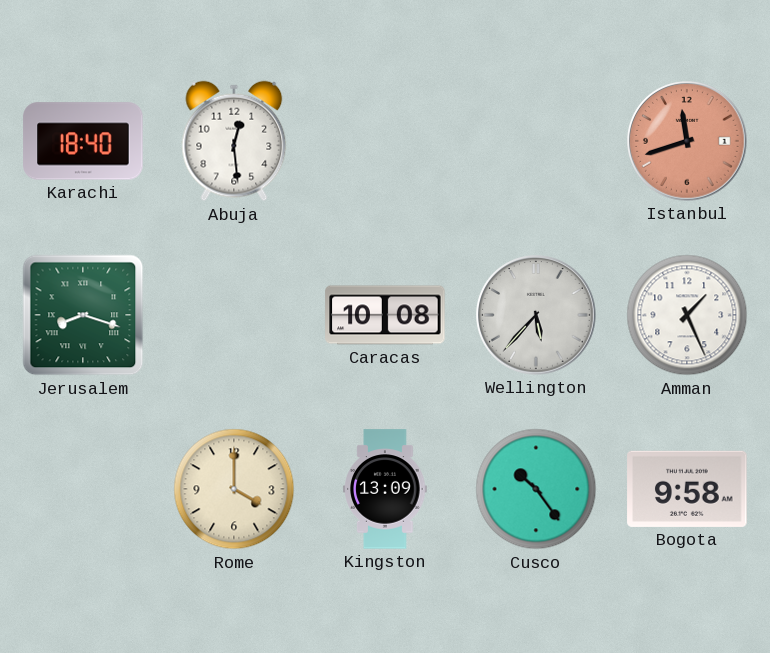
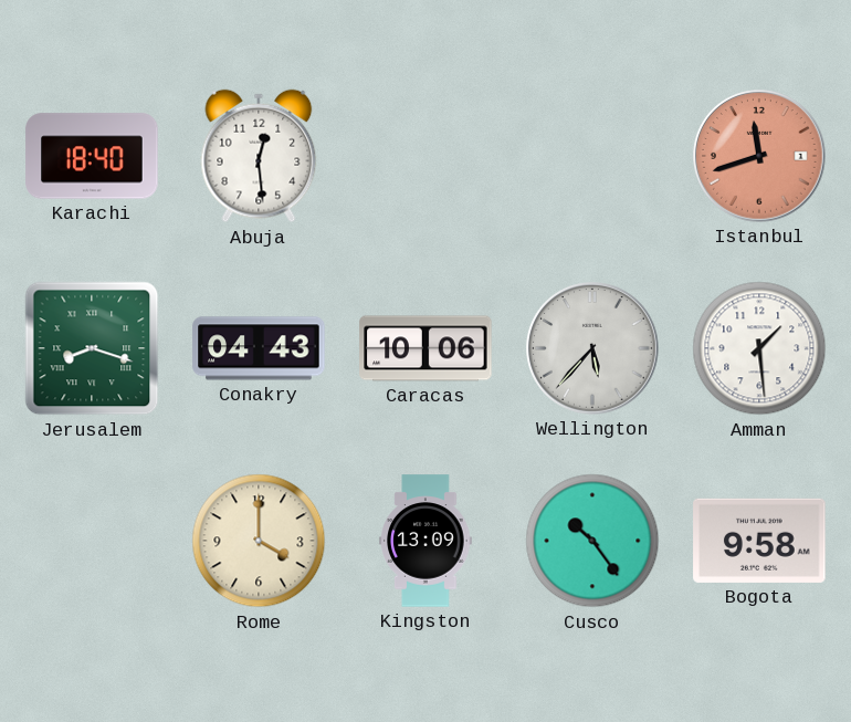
Conakry: none -> 04:43 (259, 348)
Caracas: 10:08 -> 10:06 (426, 348)
Amman: 1:26 -> 1:29 (759, 348)
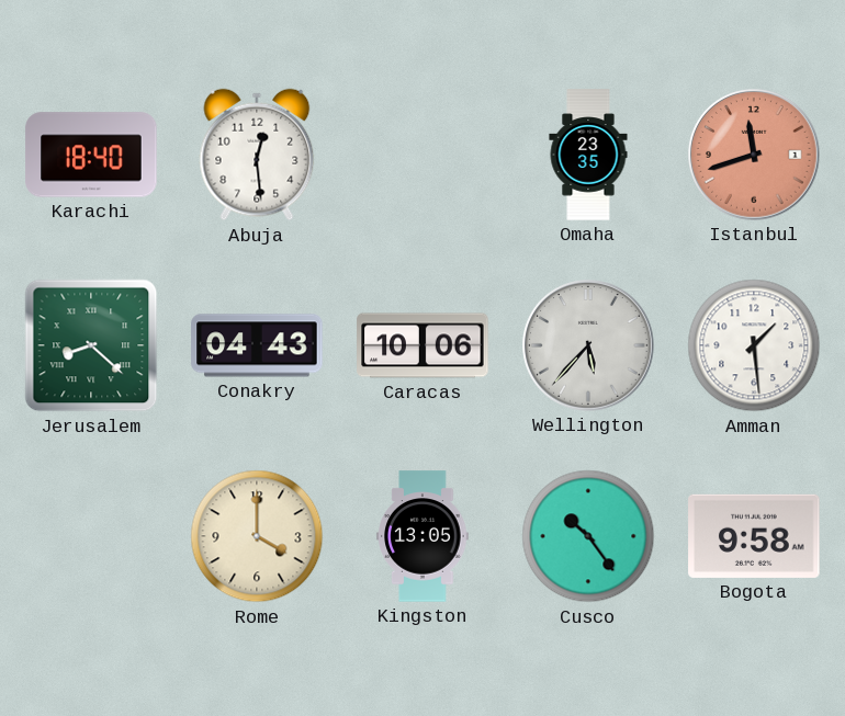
Omaha: none -> 23:35 (588, 155)
Jerusalem: 8:18 -> 8:22 (91, 345)
Kingston: 13:09 -> 13:05 (422, 536)
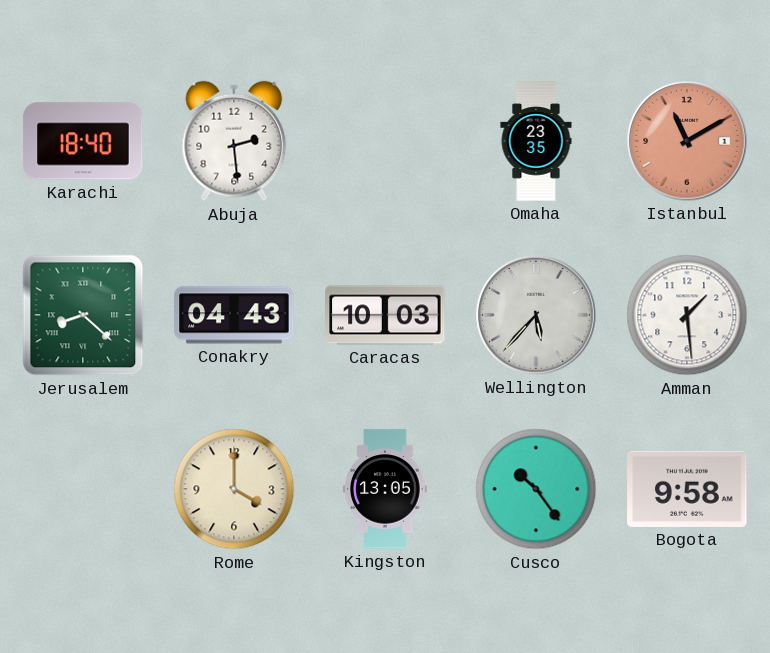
Abuja: 12:29 -> 2:29 (234, 141)
Istanbul: 11:42 -> 11:10 (688, 142)
Caracas: 10:06 -> 10:03 (385, 315)
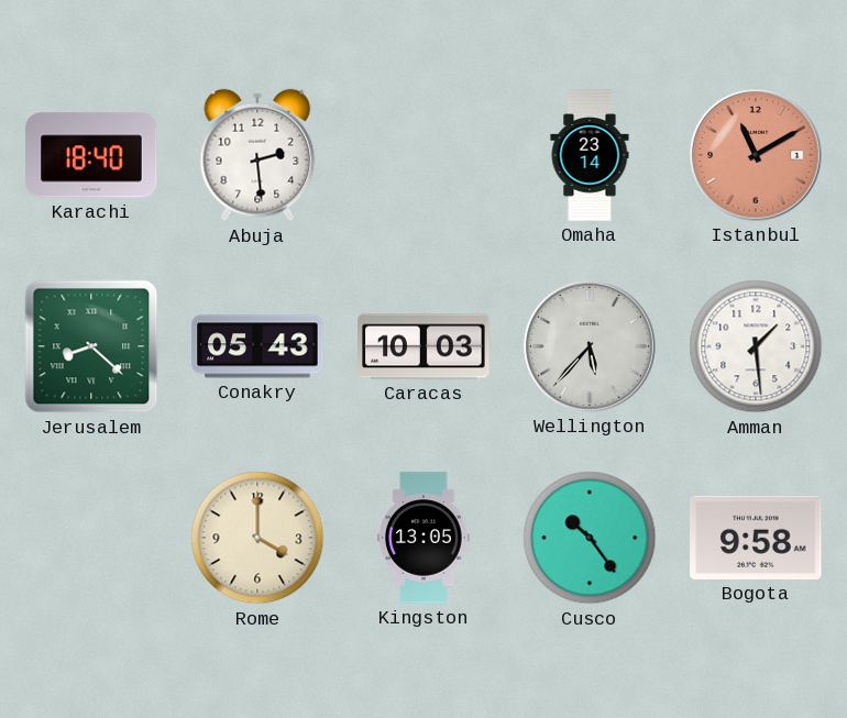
Omaha: 23:35 -> 23:14 (590, 155)
Conakry: 04:43 -> 05:43 (257, 346)
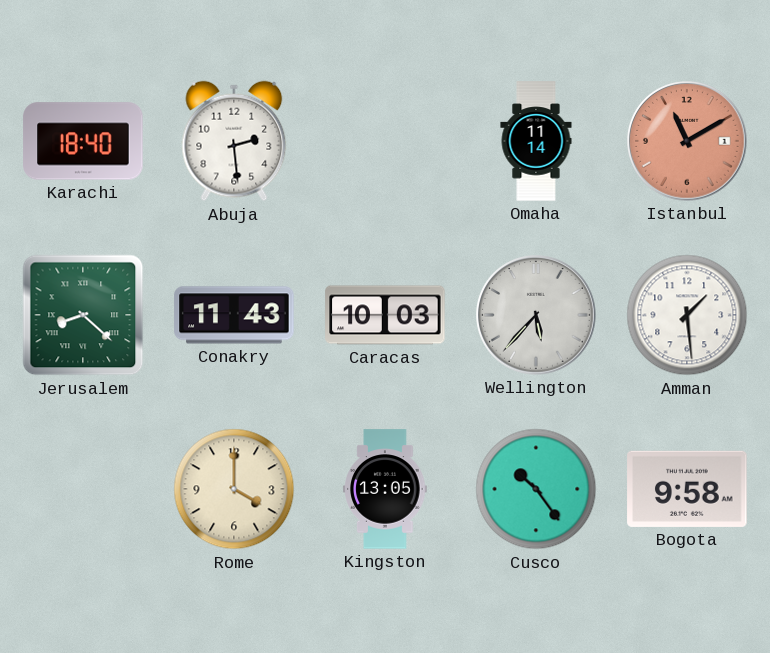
Omaha: 23:14 -> 11:14 (536, 141)
Conakry: 05:43 -> 11:43 (234, 315)
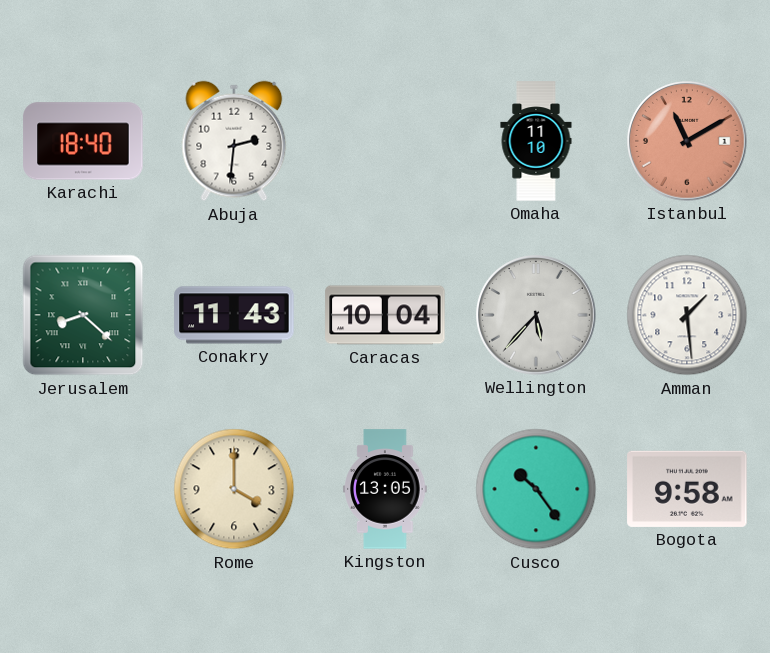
Abuja: 2:29 -> 2:31 (234, 141)
Omaha: 11:14 -> 11:10 (536, 141)
Caracas: 10:03 -> 10:04 (385, 315)
